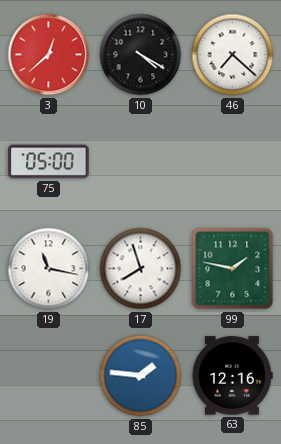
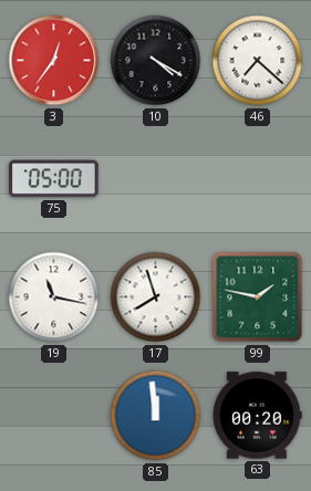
3: 12:38 -> 12:36 (54, 61)
85: 1:46 -> 11:59 (156, 416)
63: 12:16 -> 00:20 (257, 416)
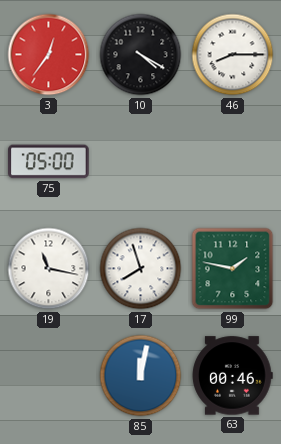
46: 7:22 -> 8:15 (233, 55)
85: 11:59 -> 12:02 (141, 376)
63: 00:20 -> 00:46 (232, 376)
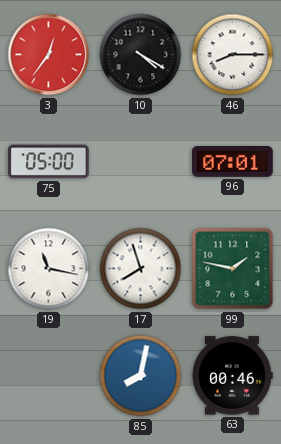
96: none -> 07:01 (233, 162)
85: 12:02 -> 8:02 (141, 376)
